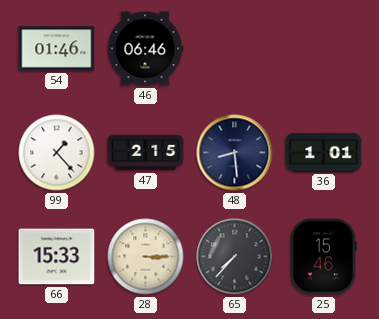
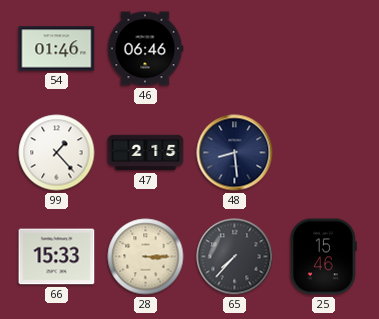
36: 1:01 -> none (324, 152)
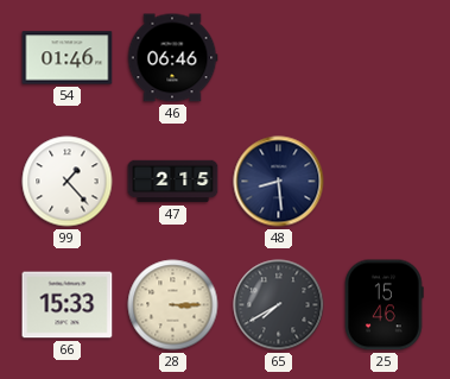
65: 7:37 -> 7:40 (279, 305)
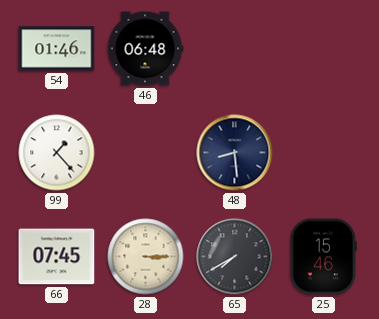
46: 06:46 -> 06:48 (145, 49)
47: 2:15 -> none (173, 182)
66: 15:33 -> 07:45 (57, 257)
